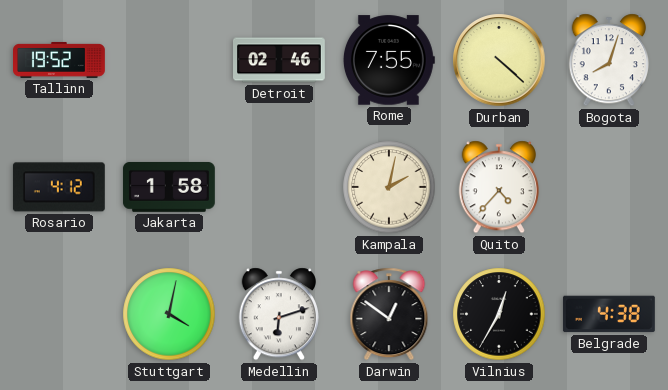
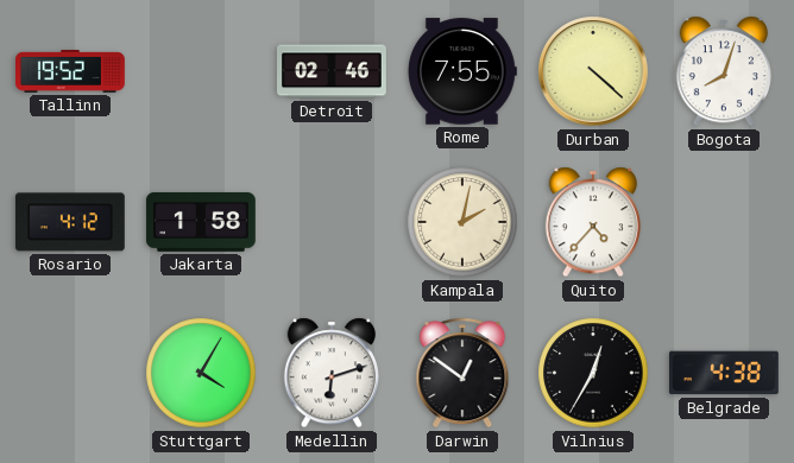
Stuttgart: 4:02 -> 4:05 (201, 373)
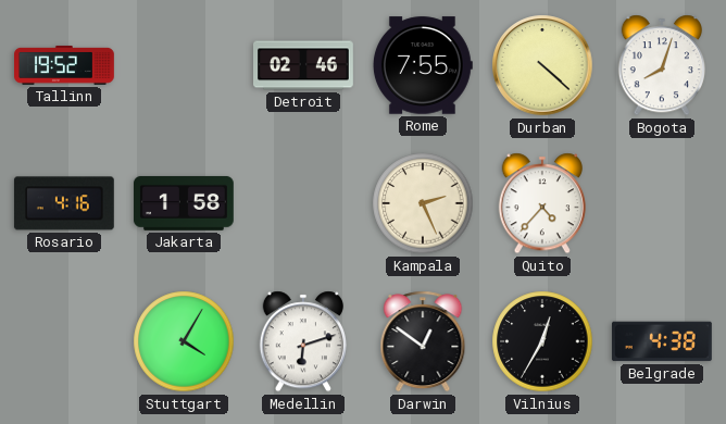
Rosario: 4:12 -> 4:16 (64, 203)
Kampala: 2:02 -> 2:26 (423, 203)
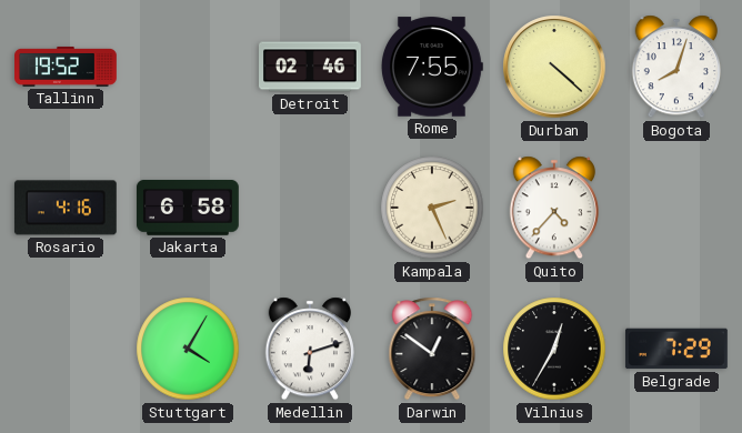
Jakarta: 1:58 -> 6:58 (188, 208)
Belgrade: 4:38 -> 7:29 (676, 349)
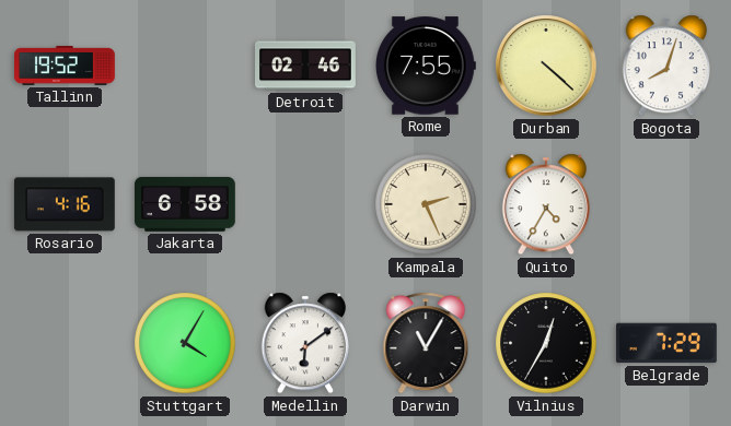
Quito: 4:37 -> 4:35 (546, 204)
Medellin: 6:12 -> 6:09 (305, 343)
Darwin: 12:51 -> 11:05 (426, 343)
